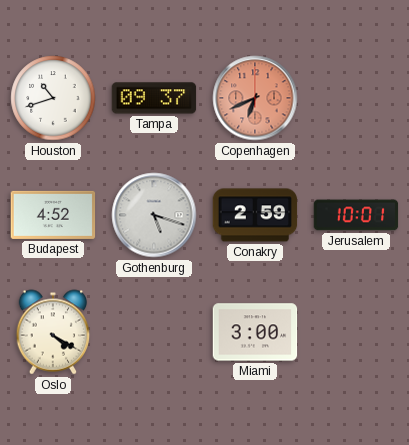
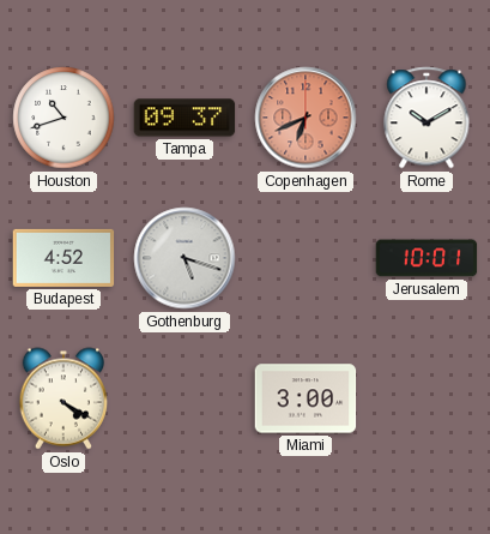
Rome: none -> 10:10 (427, 118)
Conakry: 2:59 -> none (255, 215)
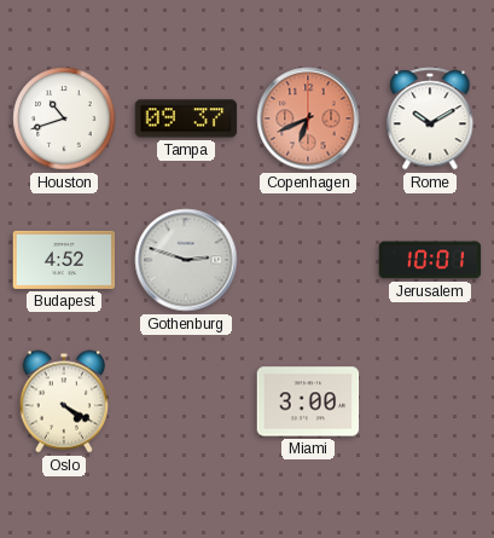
Gothenburg: 5:18 -> 2:48 (186, 260)
